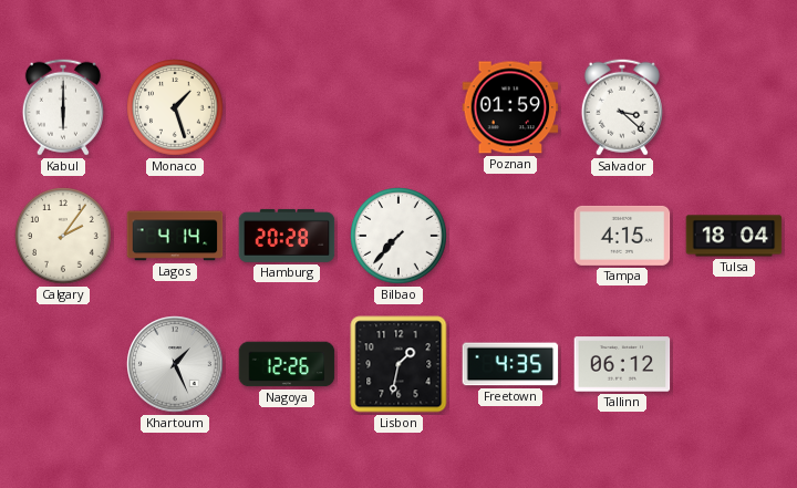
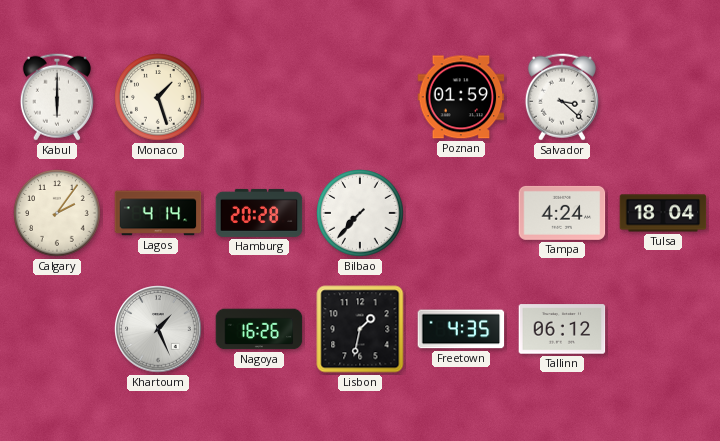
Tampa: 4:15 -> 4:24 (562, 213)
Nagoya: 12:26 -> 16:26 (259, 329)
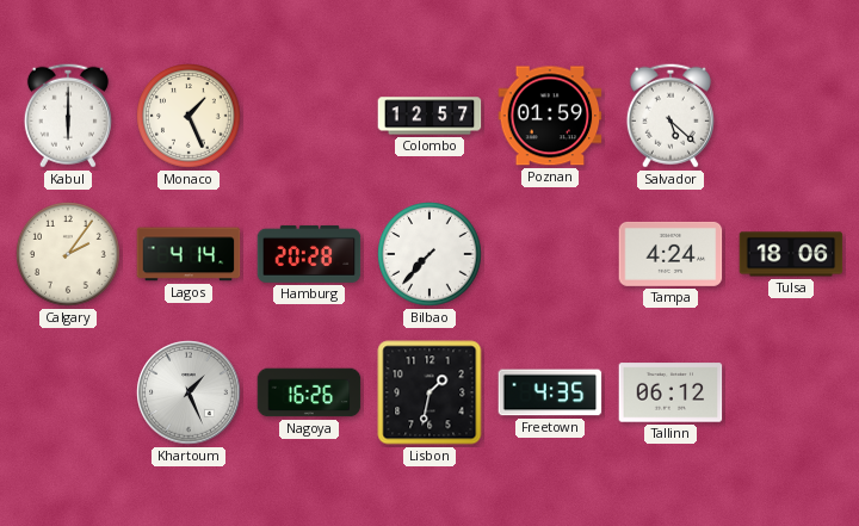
Monaco: 1:27 -> 1:26 (189, 116)
Colombo: none -> 12:57 (429, 116)
Salvador: 3:22 -> 5:22 (670, 116)
Tulsa: 18:04 -> 18:06 (791, 254)
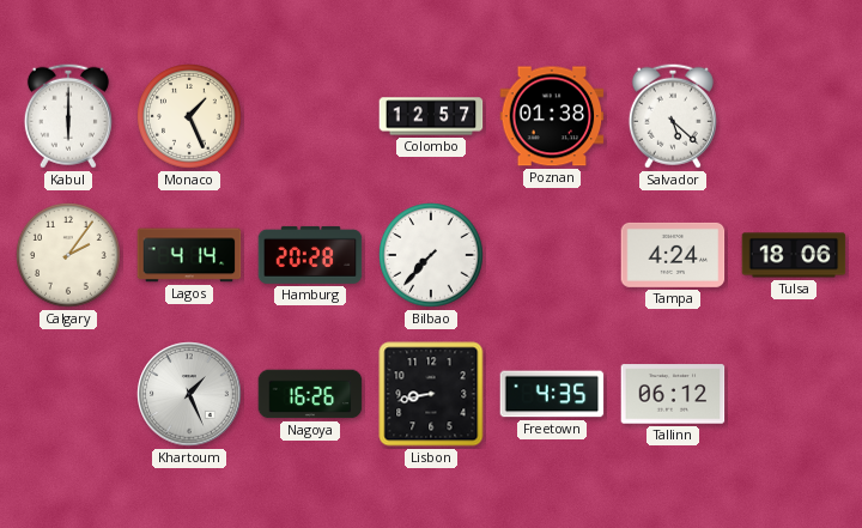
Poznan: 01:59 -> 01:38 (552, 116)
Lisbon: 1:32 -> 8:43 (431, 394)
